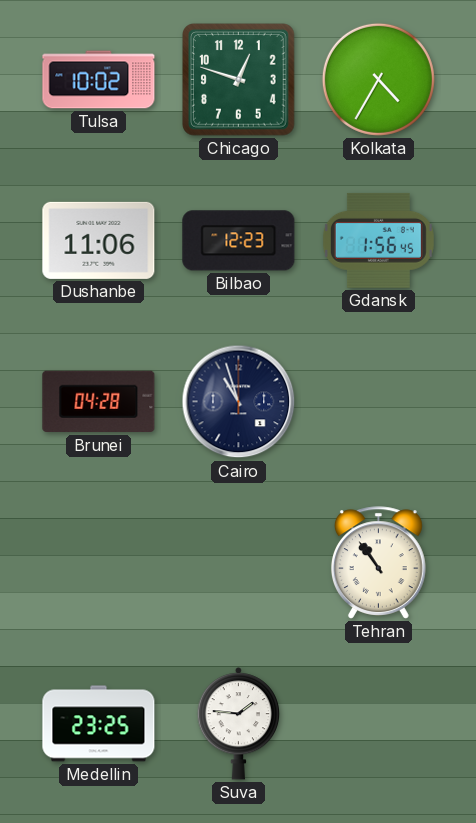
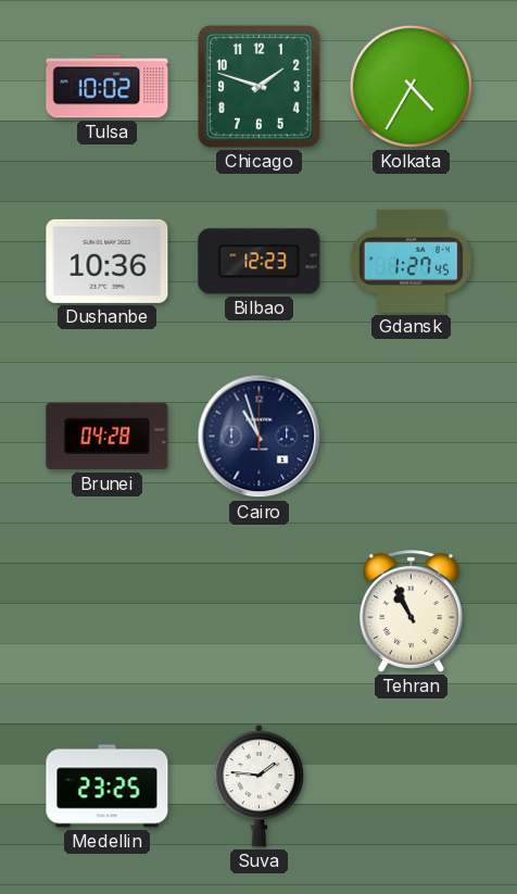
Chicago: 12:48 -> 1:48 (260, 87)
Dushanbe: 11:06 -> 10:36 (108, 261)
Gdansk: 1:56 -> 1:27 (411, 261)
Tehran: 10:54 -> 10:56 (411, 612)
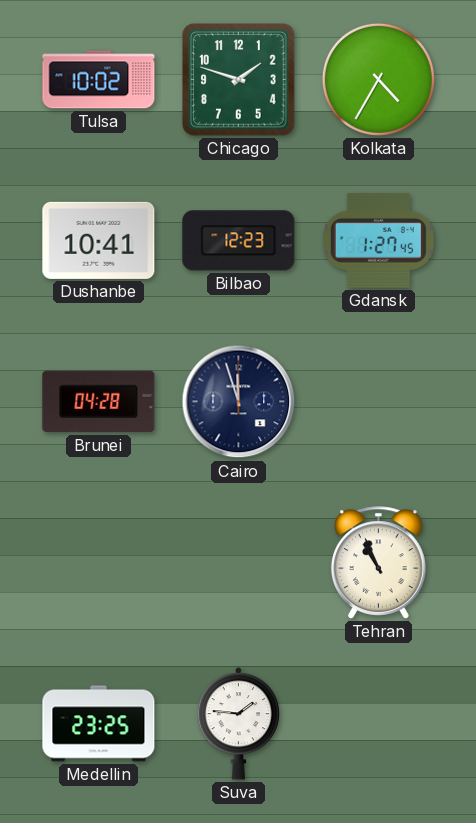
Dushanbe: 10:36 -> 10:41 (99, 240)
Cairo: 10:57 -> 11:57 (239, 402)
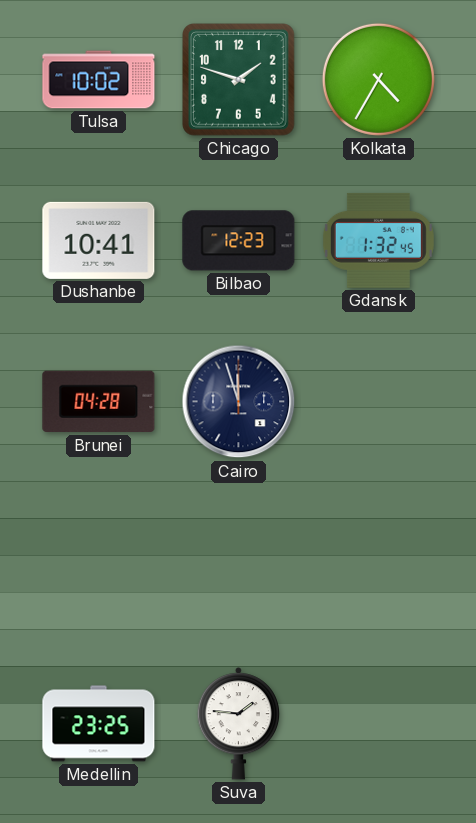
Gdansk: 1:27 -> 1:32 (378, 240)
Tehran: 10:56 -> none (378, 563)
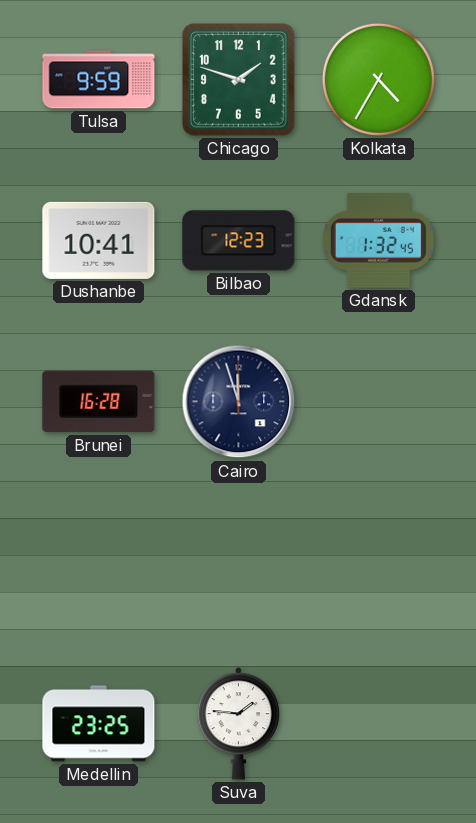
Tulsa: 10:02 -> 9:59 (99, 80)
Brunei: 04:28 -> 16:28 (99, 402)
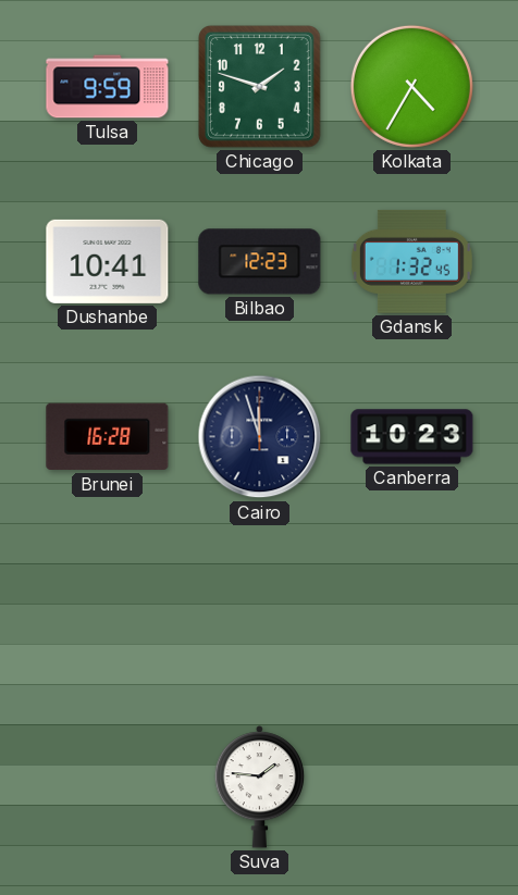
Canberra: none -> 10:23 (412, 437)
Medellin: 23:25 -> none (99, 724)
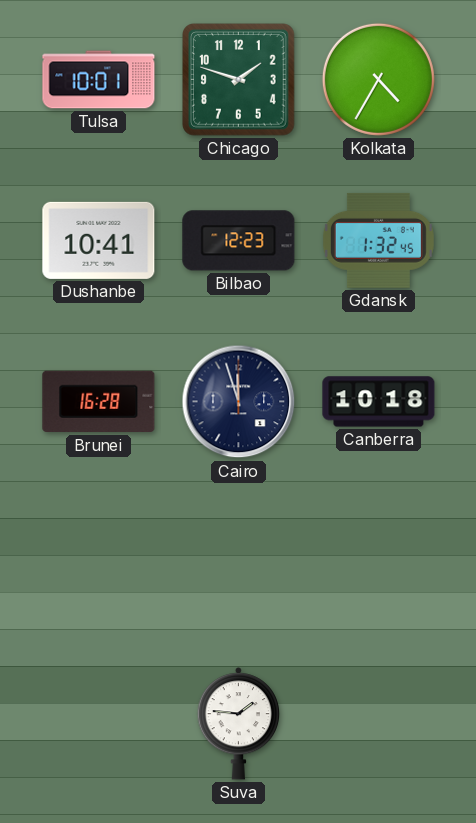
Tulsa: 9:59 -> 10:01 (99, 80)
Canberra: 10:23 -> 10:18 (379, 402)
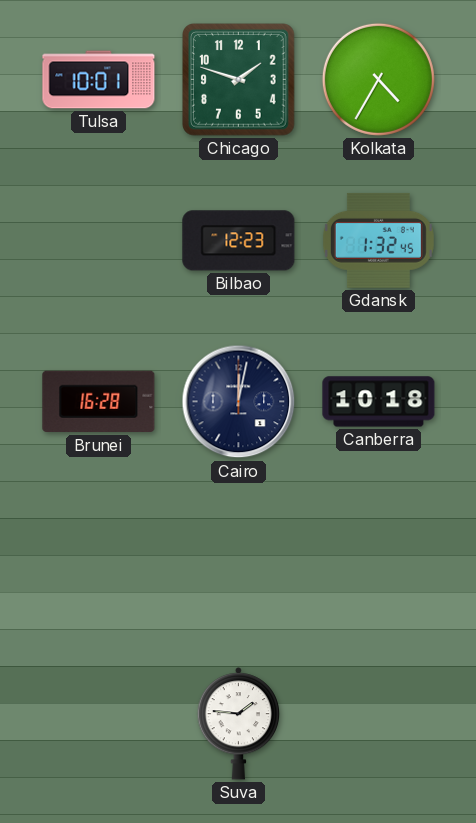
Dushanbe: 10:41 -> none (99, 240)
Cairo: 11:57 -> 12:02 (239, 402)
